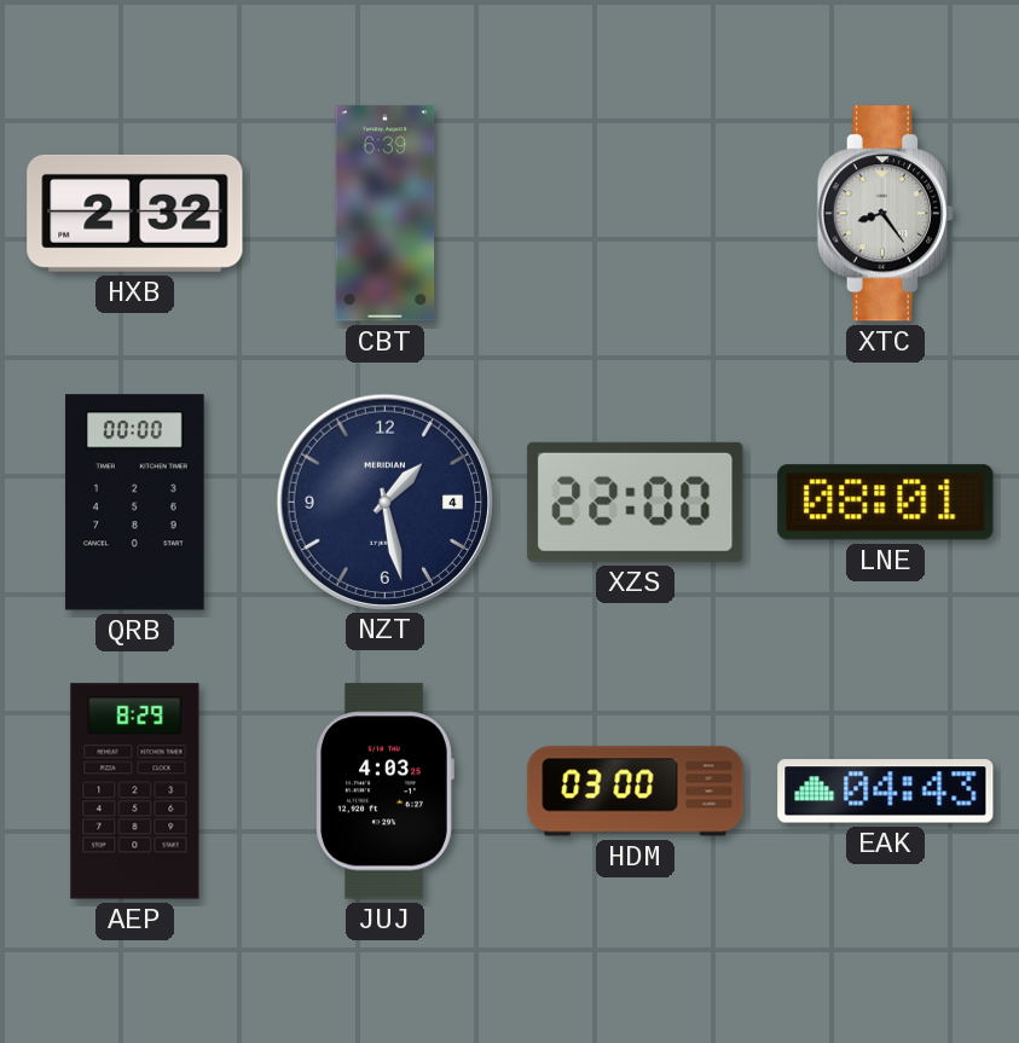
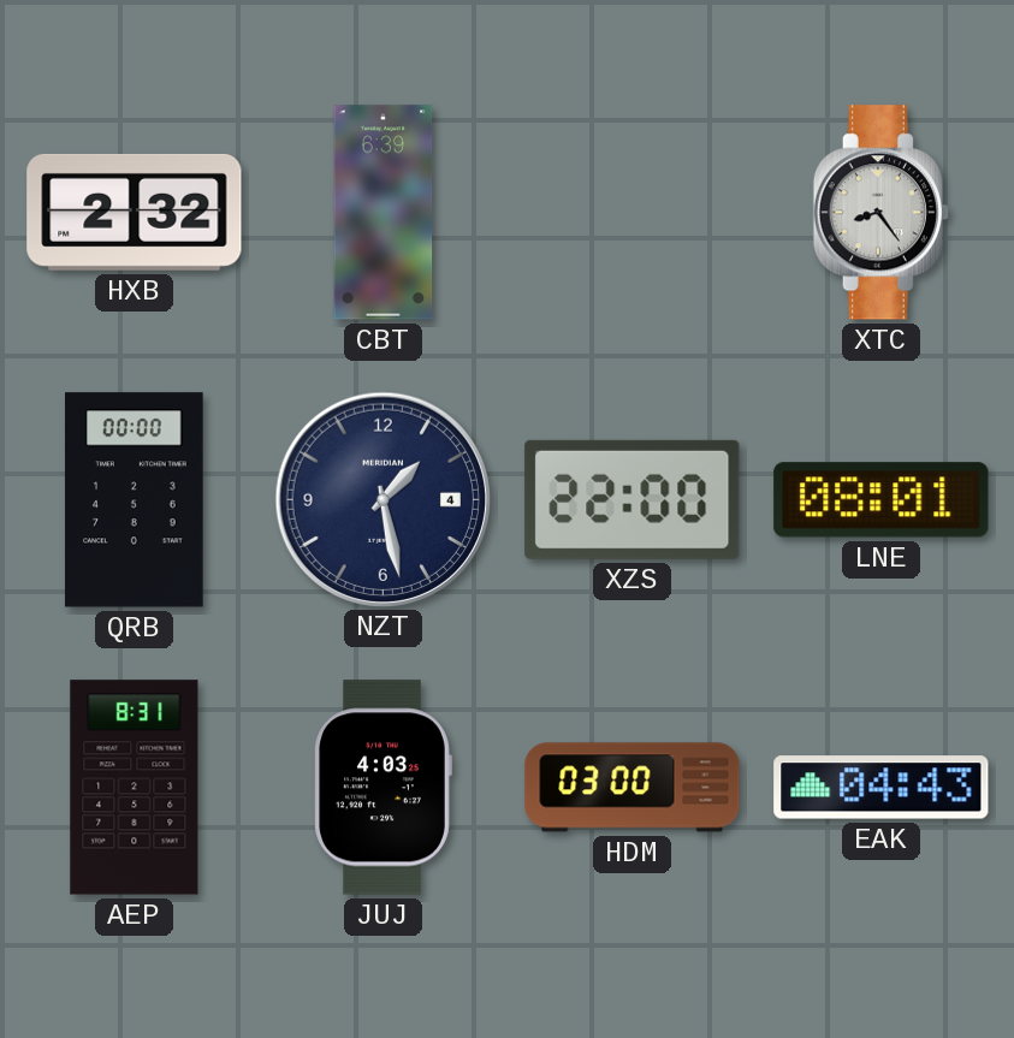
AEP: 8:29 -> 8:31 (135, 788)
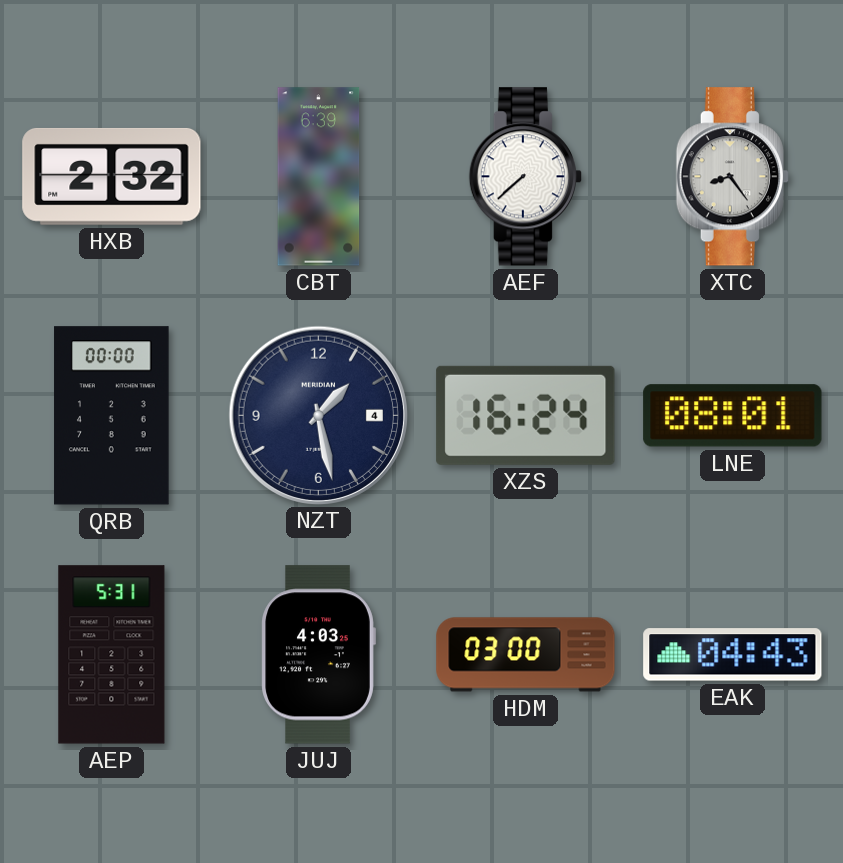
AEF: none -> 7:38 (525, 177)
XZS: 22:00 -> 16:24 (526, 415)
AEP: 8:31 -> 5:31 (112, 655)
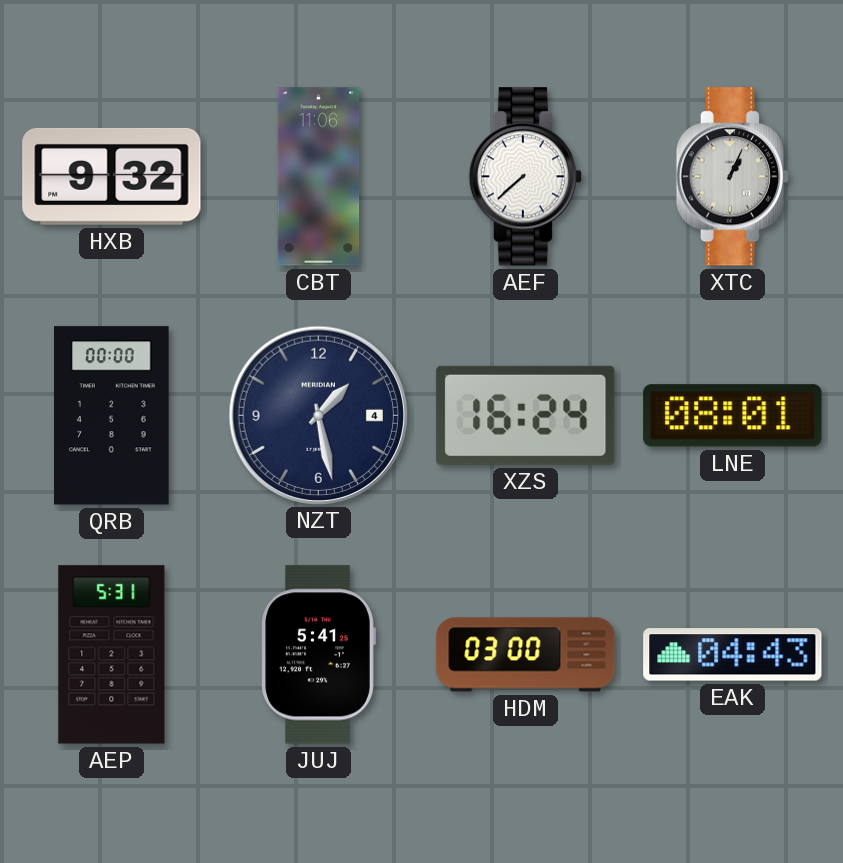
HXB: 2:32 -> 9:32 (112, 176)
CBT: 6:39 -> 11:06 (319, 177)
XTC: 8:24 -> 1:04 (732, 177)
JUJ: 4:03 -> 5:41 (318, 655)
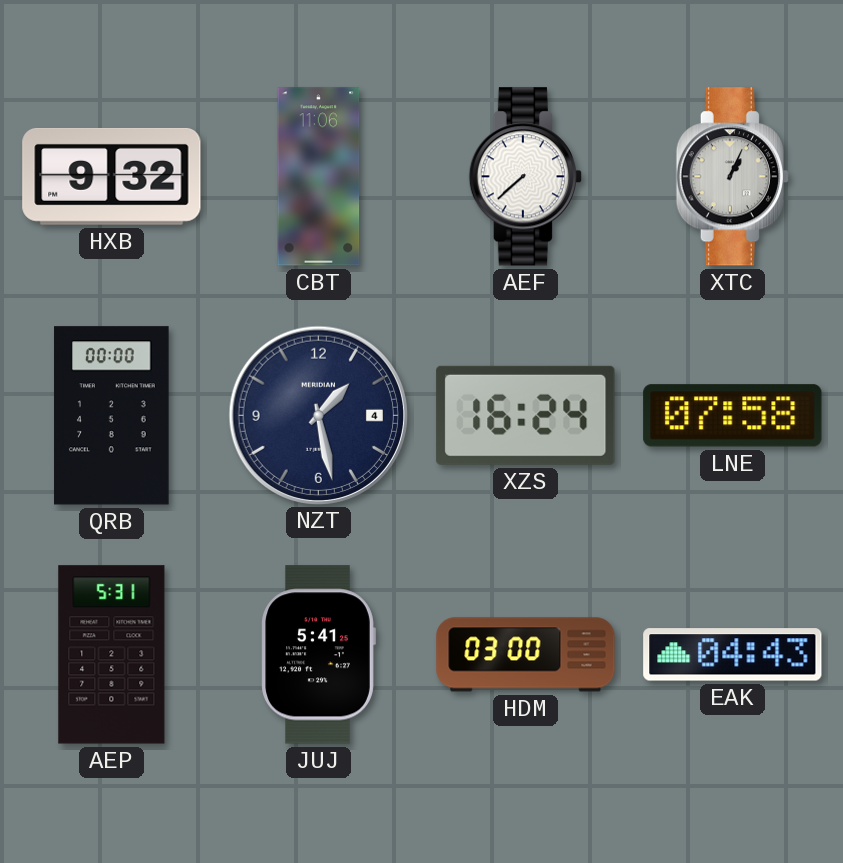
LNE: 08:01 -> 07:58 (733, 416)
